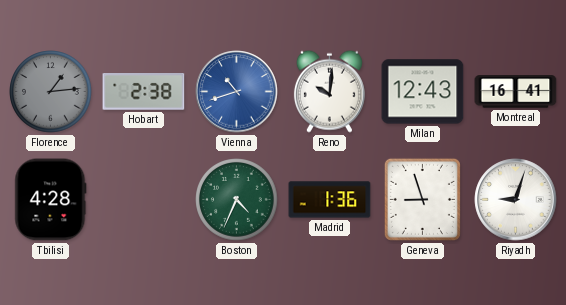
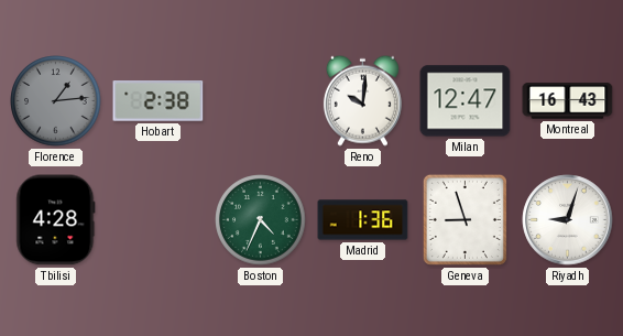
Vienna: 10:42 -> none (237, 92)
Milan: 12:43 -> 12:47 (466, 101)
Montreal: 16:41 -> 16:43 (568, 101)
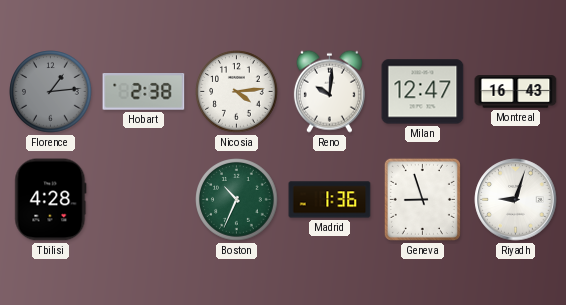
Nicosia: none -> 4:14 (237, 92)
Boston: 4:34 -> 10:34 (237, 200)
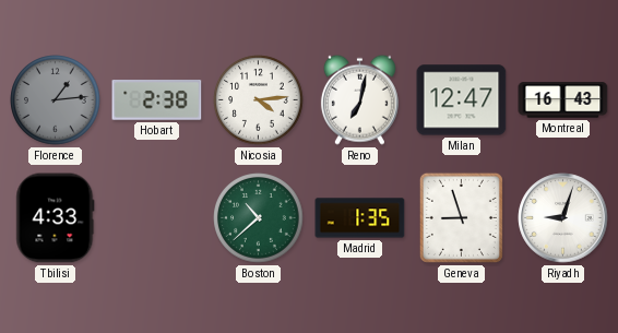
Reno: 10:01 -> 7:02 (359, 99)
Tbilisi: 4:28 -> 4:33 (56, 218)
Boston: 10:34 -> 10:38 (259, 218)
Madrid: 1:36 -> 1:35 (360, 218)
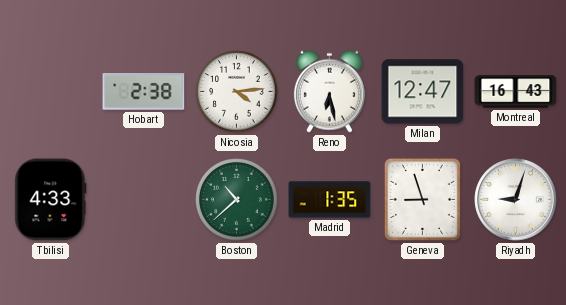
Florence: 1:14 -> none (56, 100)
Reno: 7:02 -> 6:28 (329, 91)
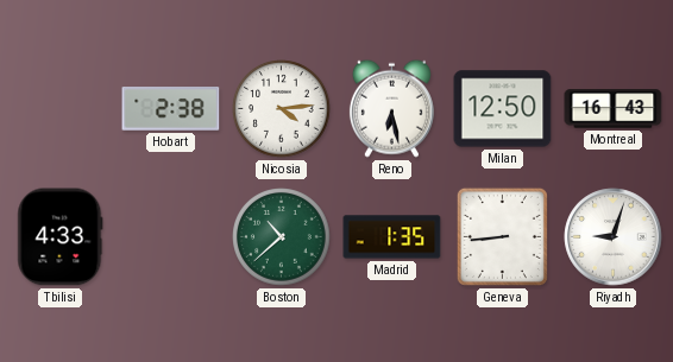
Milan: 12:47 -> 12:50 (503, 109)
Geneva: 8:57 -> 8:44 (502, 236)
